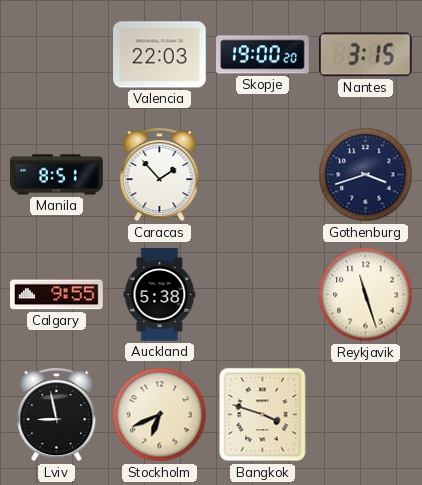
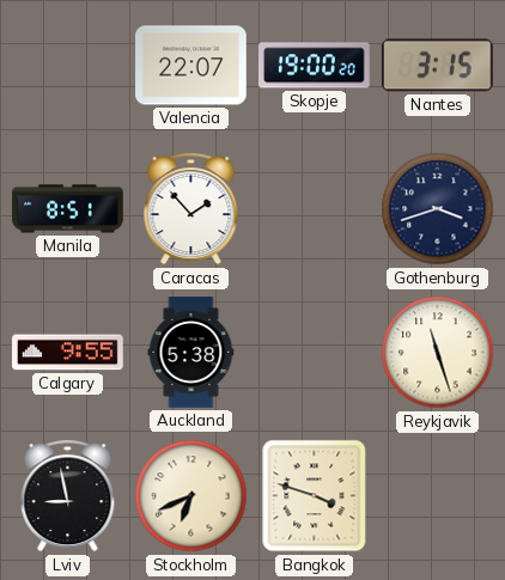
Valencia: 22:03 -> 22:07 (191, 66)
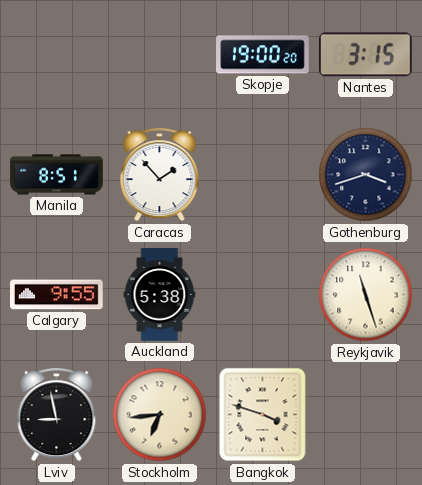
Valencia: 22:07 -> none (191, 66)
Stockholm: 6:41 -> 6:44 (160, 415)
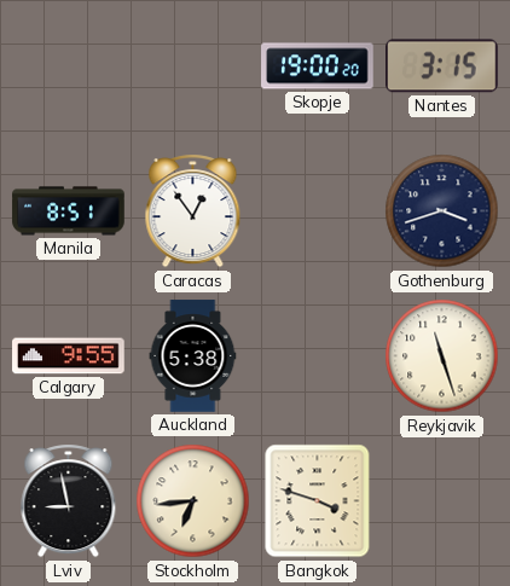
Caracas: 1:53 -> 12:54 (193, 211)
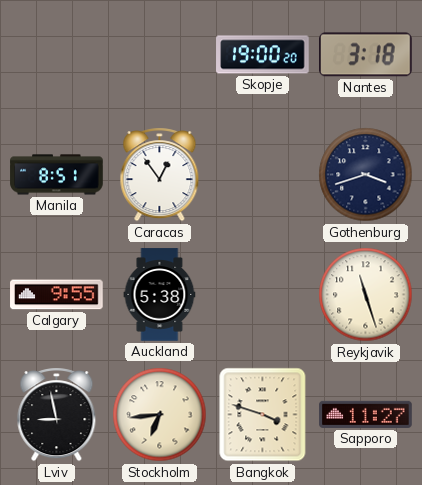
Nantes: 3:15 -> 3:18 (366, 55)
Sapporo: none -> 11:27 (366, 414)
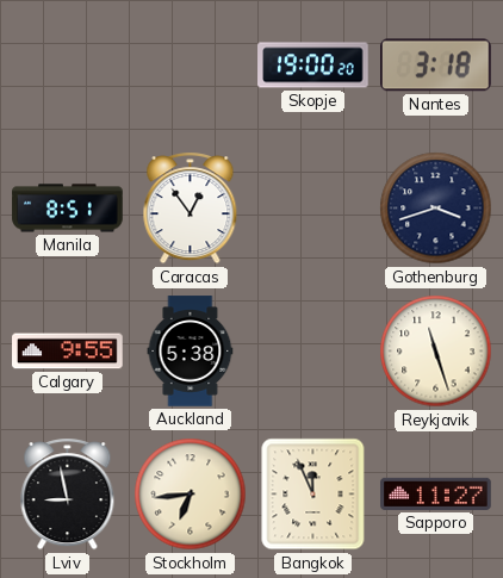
Bangkok: 3:48 -> 11:56 (313, 495)
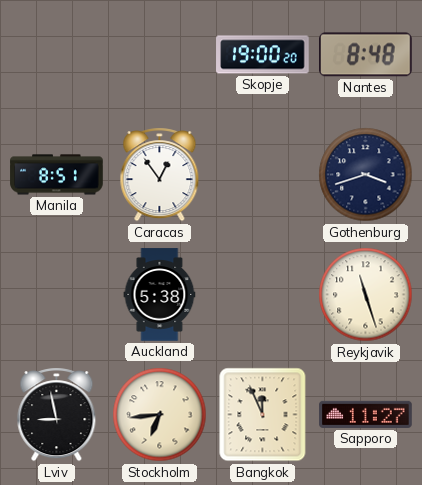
Nantes: 3:18 -> 8:48 (366, 55)
Calgary: 9:55 -> none (68, 352)
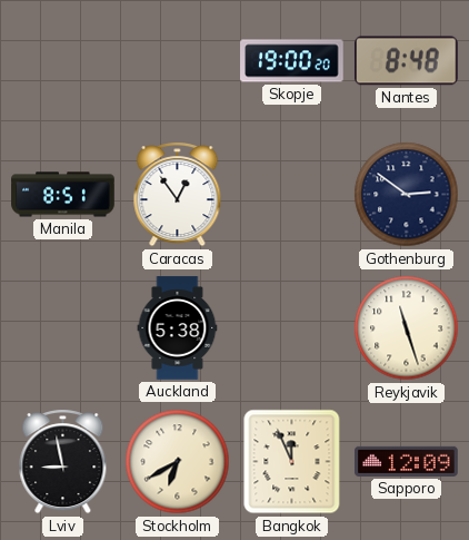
Gothenburg: 3:42 -> 2:51 (407, 195)
Stockholm: 6:44 -> 6:40 (178, 462)
Sapporo: 11:27 -> 12:09 (407, 461)
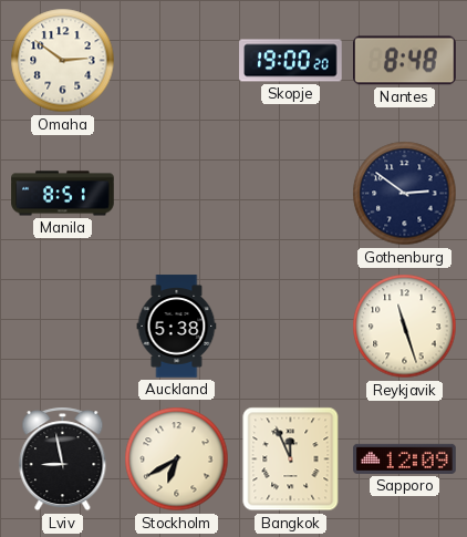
Omaha: none -> 2:51 (63, 61)
Caracas: 12:54 -> none (178, 195)
